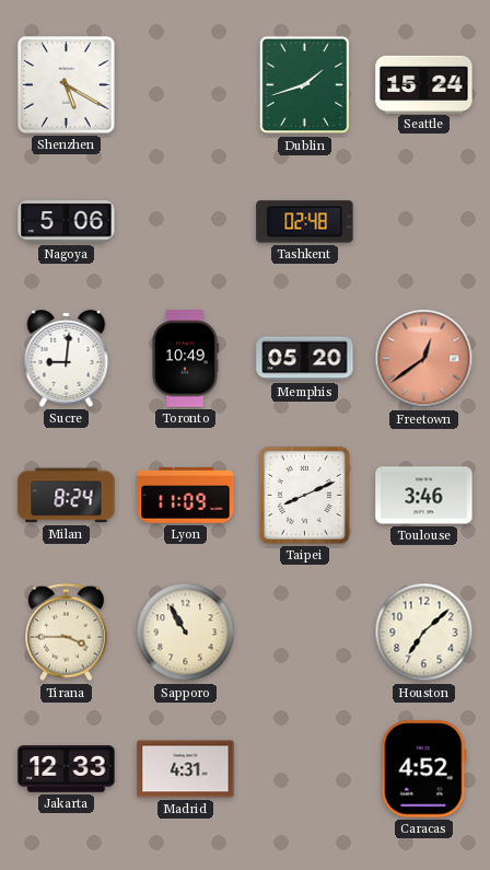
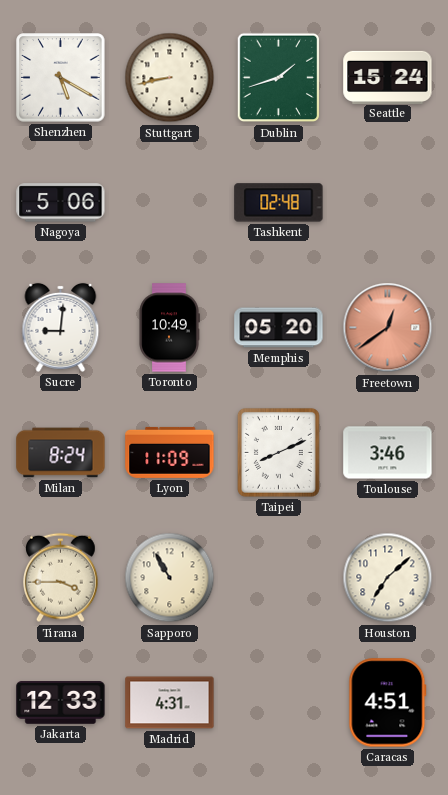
Stuttgart: none -> 8:43 (170, 78)
Caracas: 4:52 -> 4:51 (388, 703)
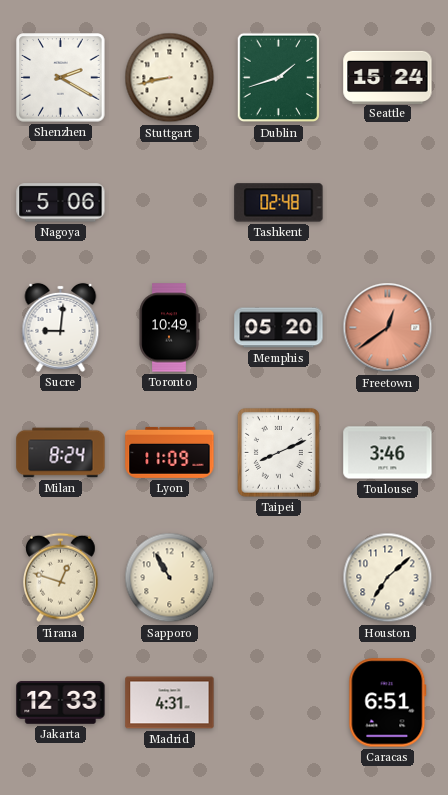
Shenzhen: 5:20 -> 2:20 (61, 78)
Tirana: 3:45 -> 12:48 (61, 578)
Caracas: 4:51 -> 6:51 (388, 703)
